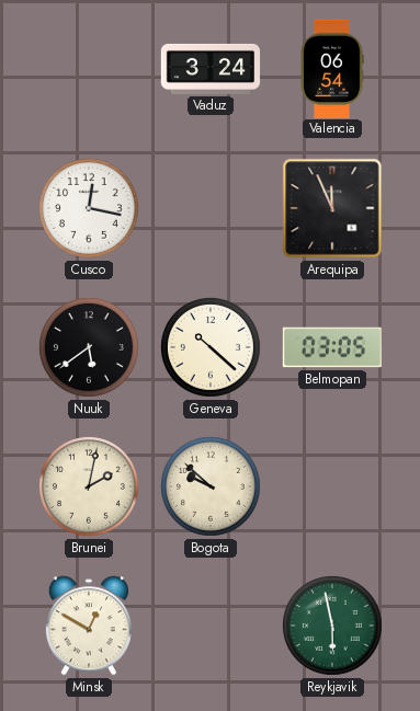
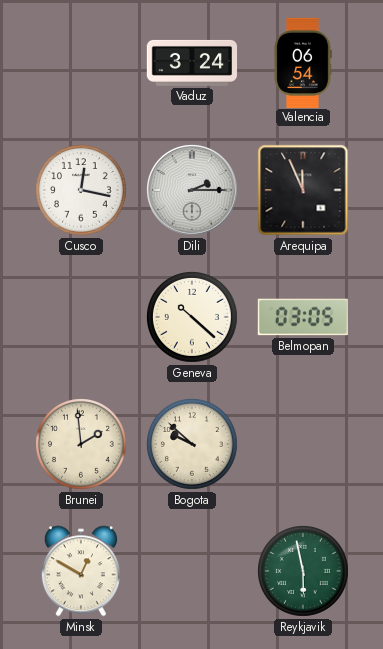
Dili: none -> 2:15 (192, 190)
Nuuk: 5:39 -> none (90, 348)
Brunei: 2:02 -> 1:59 (82, 445)
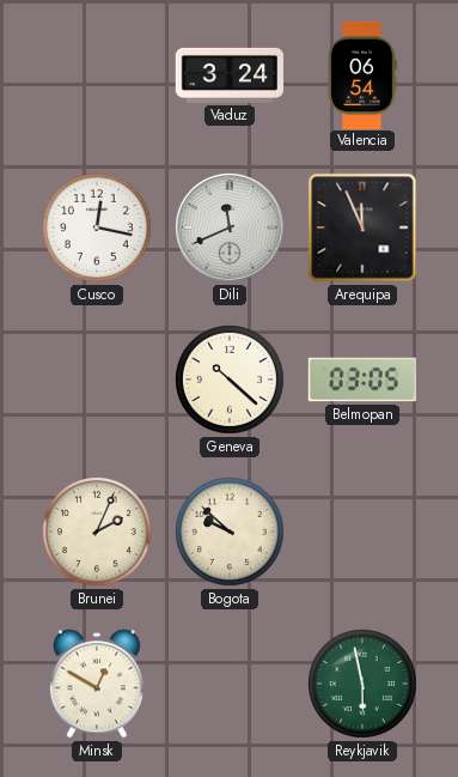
Dili: 2:15 -> 11:41 (230, 227)
Brunei: 1:59 -> 2:04 (98, 533)
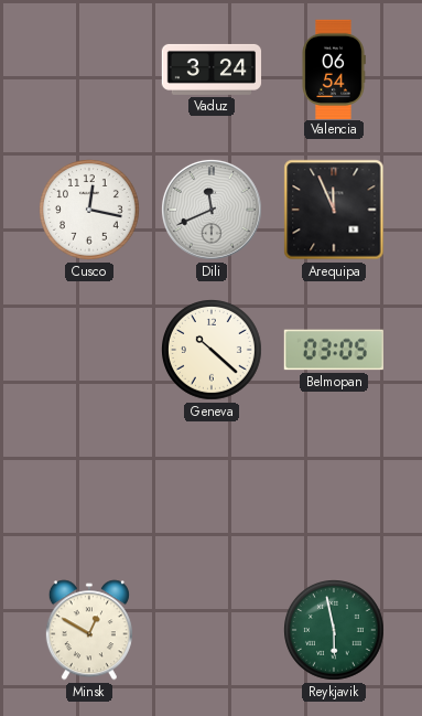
Brunei: 2:04 -> none (98, 533)
Bogota: 9:52 -> none (231, 533)
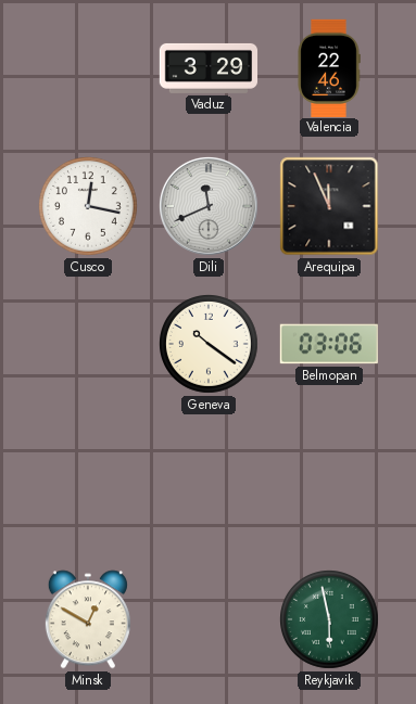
Vaduz: 3:24 -> 3:29 (209, 68)
Valencia: 06:54 -> 22:46 (329, 67)
Geneva: 10:22 -> 10:21 (210, 345)
Belmopan: 03:05 -> 03:06 (328, 344)
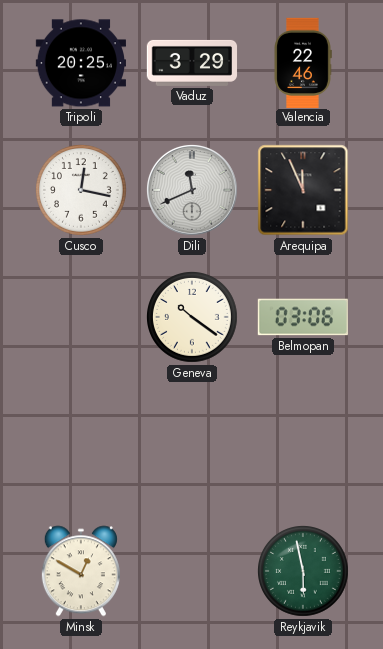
Tripoli: none -> 20:25 (80, 63)
